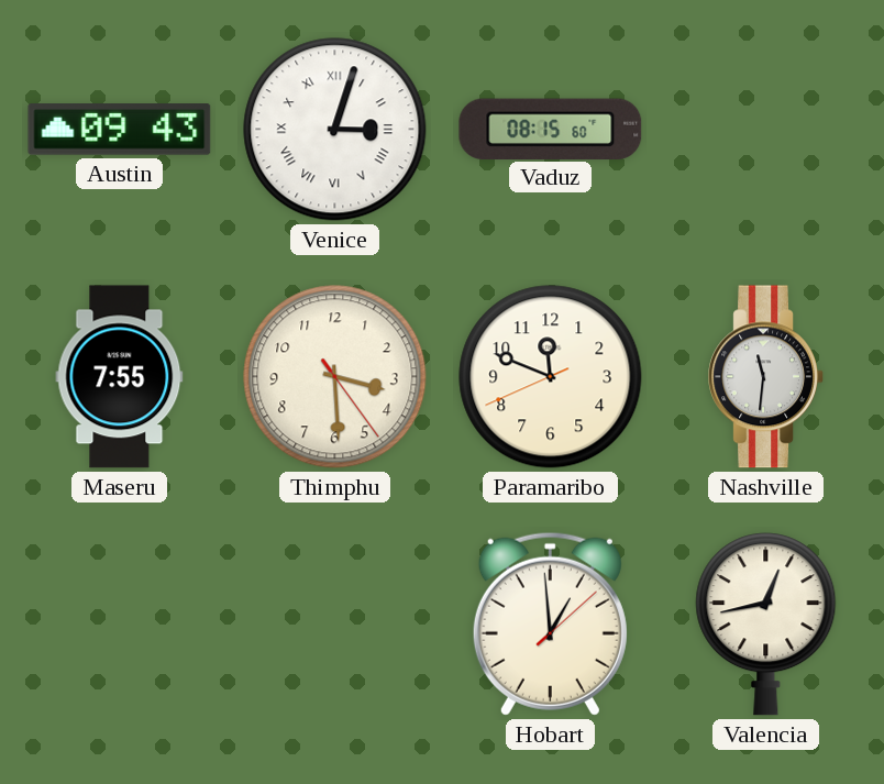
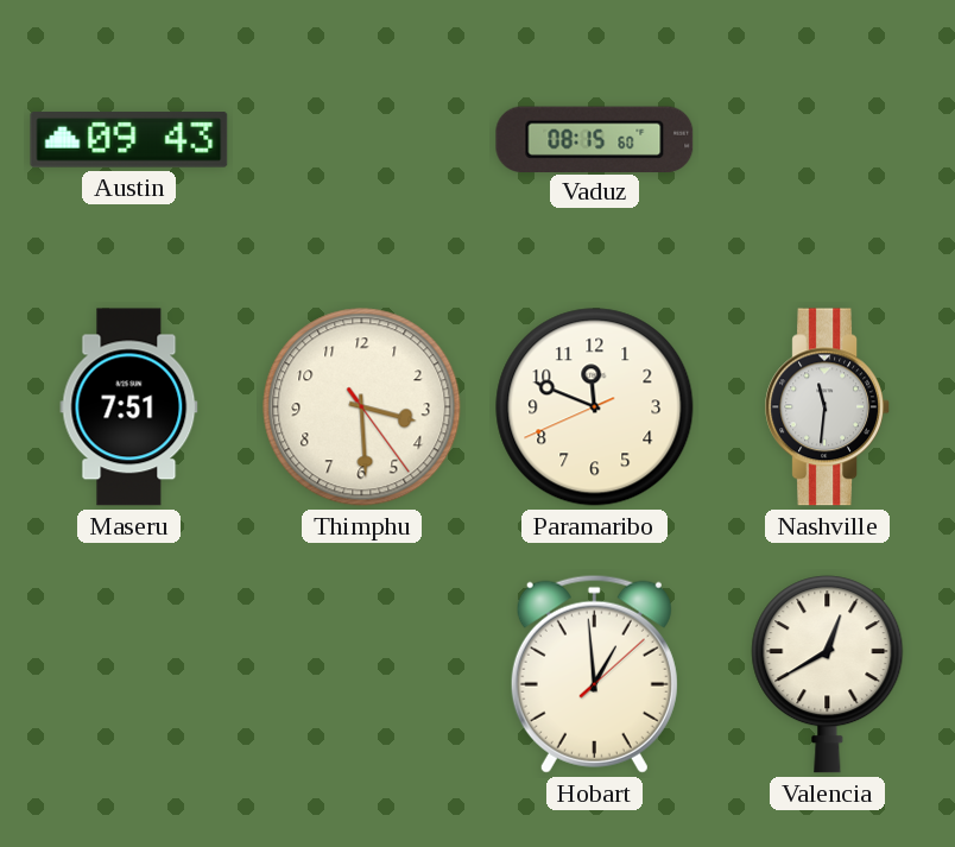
Venice: 3:03 -> none (335, 130)
Maseru: 7:55 -> 7:51 (129, 407)
Valencia: 12:43 -> 12:40 (828, 675)
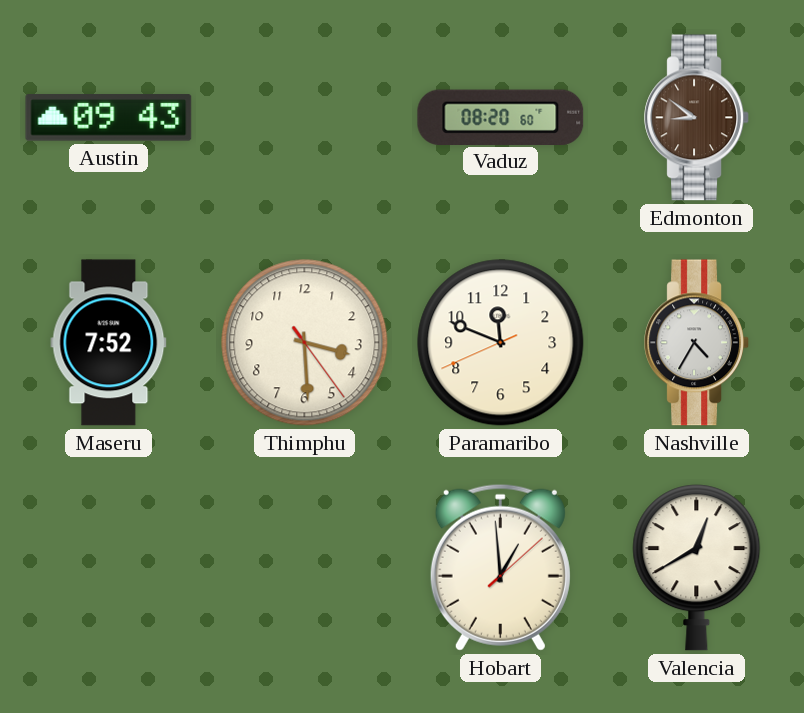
Vaduz: 08:15 -> 08:20 (501, 117)
Edmonton: none -> 8:51 (696, 118)
Maseru: 7:51 -> 7:52 (109, 343)
Nashville: 11:31 -> 4:35 (696, 343)
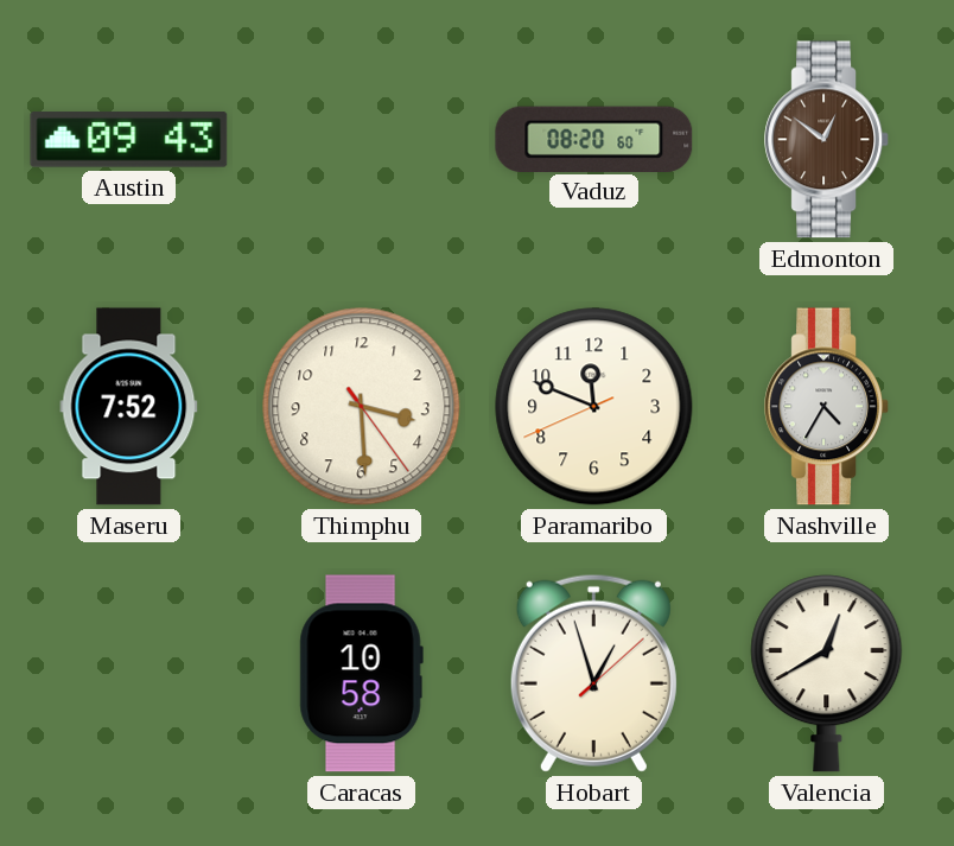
Edmonton: 8:51 -> 12:51 (826, 140)
Caracas: none -> 10:58 (361, 674)
Hobart: 12:59 -> 12:57 (593, 673)
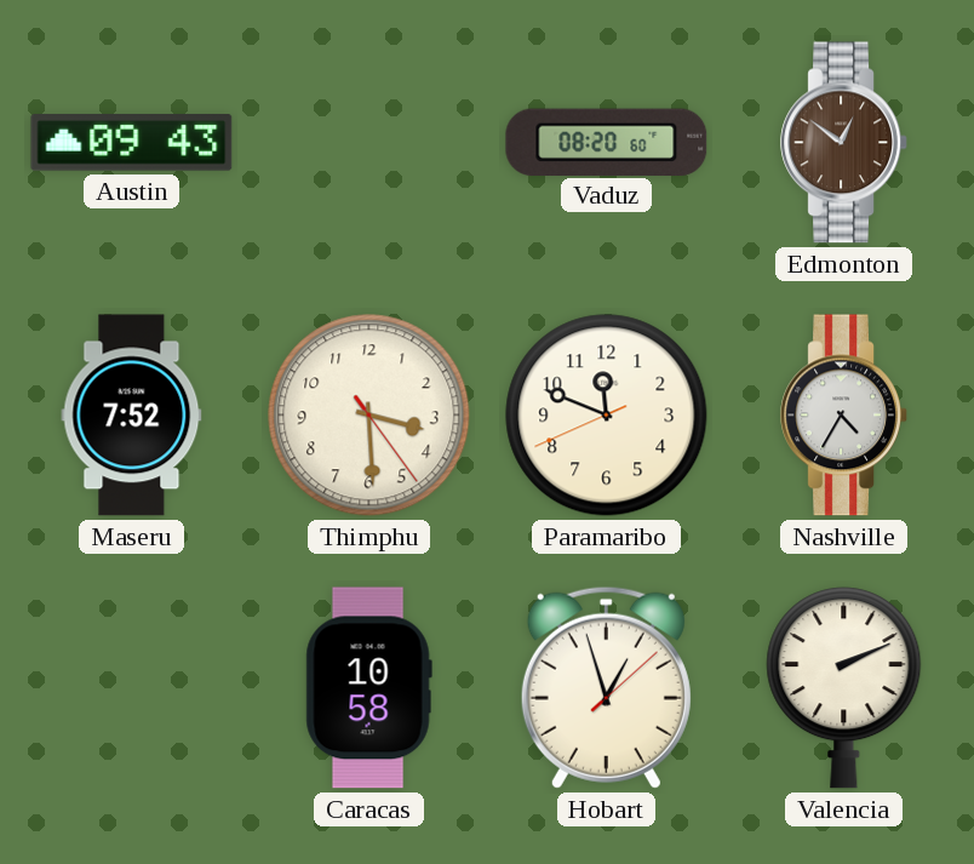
Valencia: 12:40 -> 2:11 (844, 688)
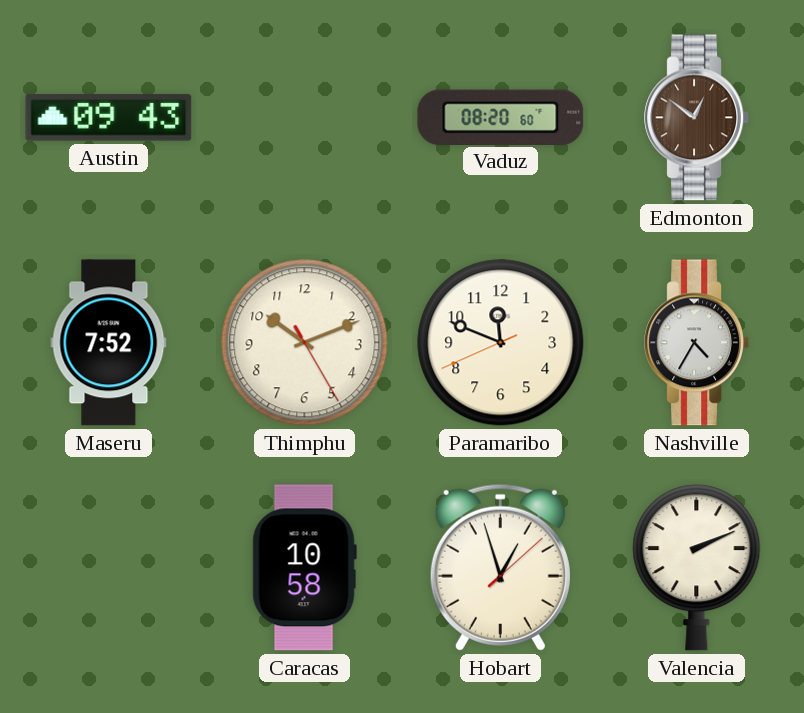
Thimphu: 3:29 -> 10:11 (305, 343)
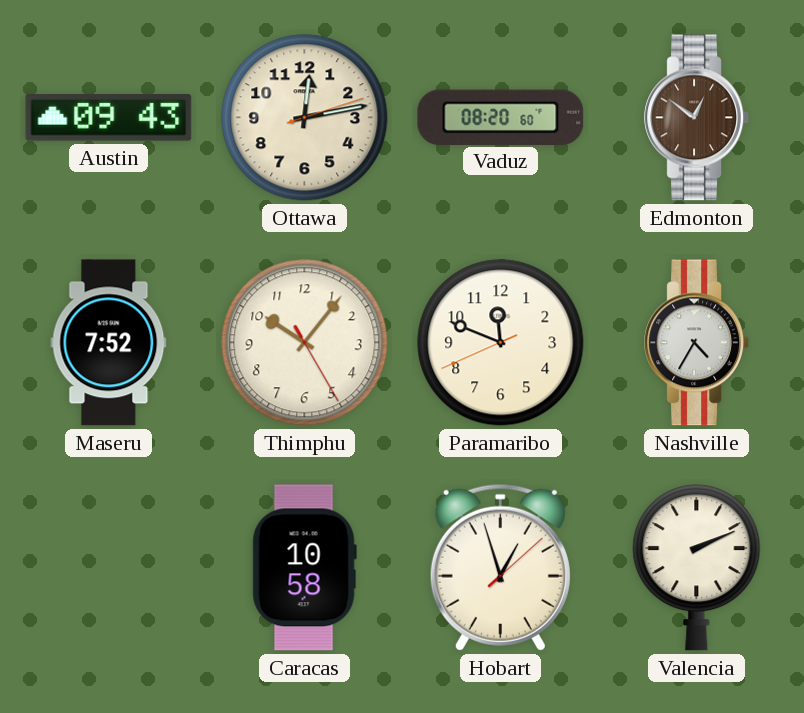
Ottawa: none -> 12:13 (305, 118)
Thimphu: 10:11 -> 10:06 (305, 343)
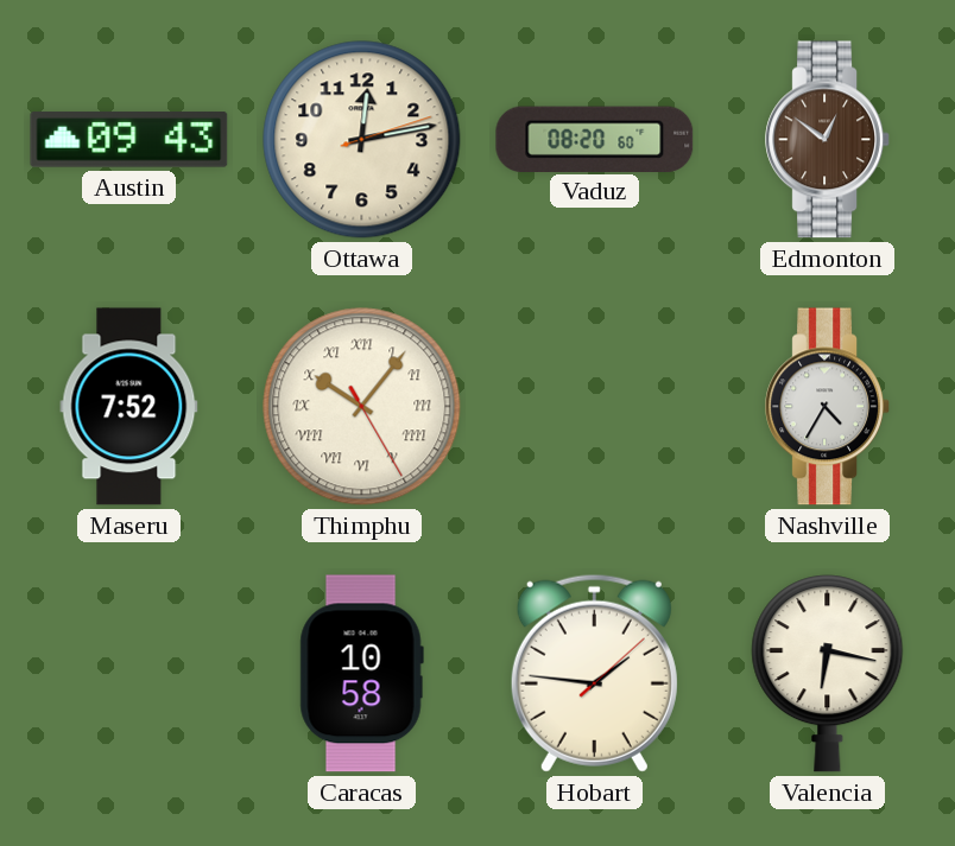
Thimphu numerals: Arabic -> Roman (362, 407)
Paramaribo: 11:48 -> none (501, 343)
Hobart: 12:57 -> 1:46 (594, 673)
Valencia: 2:11 -> 6:17 (828, 674)
